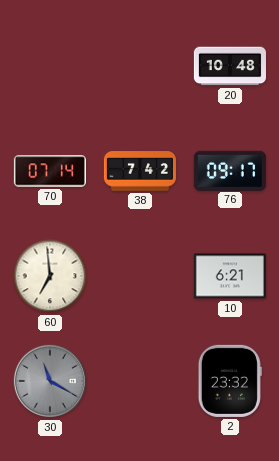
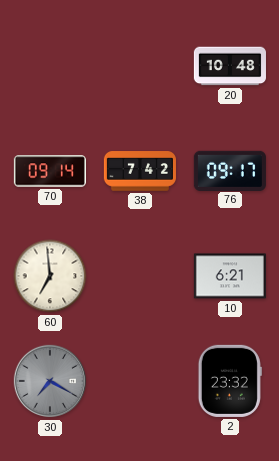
70: 07:14 -> 09:14 (50, 171)
30: 11:20 -> 7:20 (50, 381)
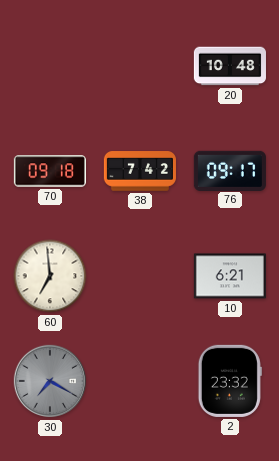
70: 09:14 -> 09:18 (50, 171)
